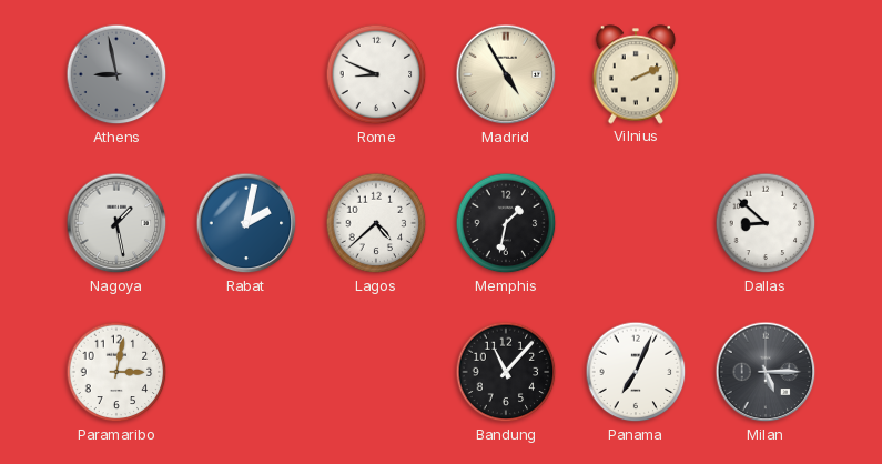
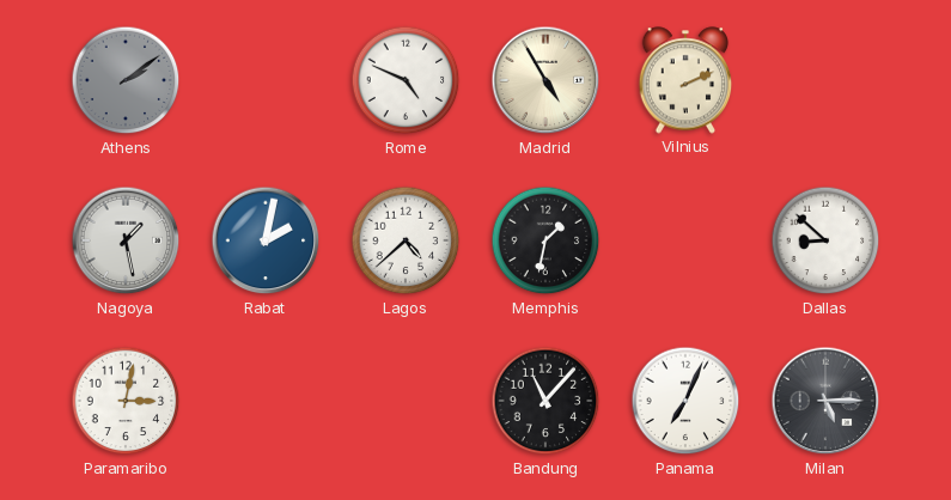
Athens: 8:58 -> 2:09 (126, 80)
Rome: 8:49 -> 4:49 (406, 80)
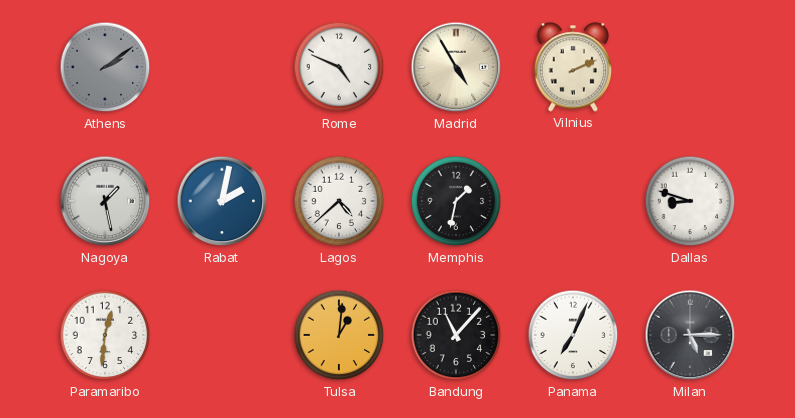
Dallas: 8:52 -> 8:48 (690, 201)
Paramaribo: 3:02 -> 12:31 (105, 335)
Tulsa: none -> 1:01 (339, 335)
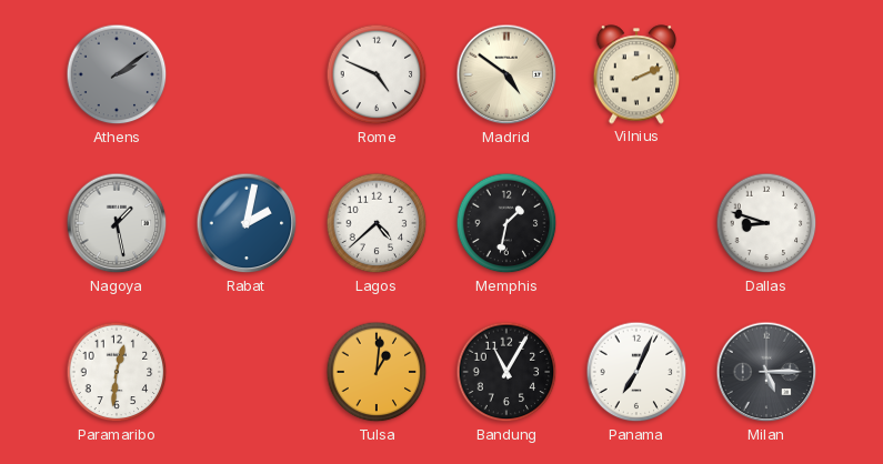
Madrid: 4:55 -> 4:51 (506, 74)
Bandung: 11:07 -> 11:05 (506, 372)
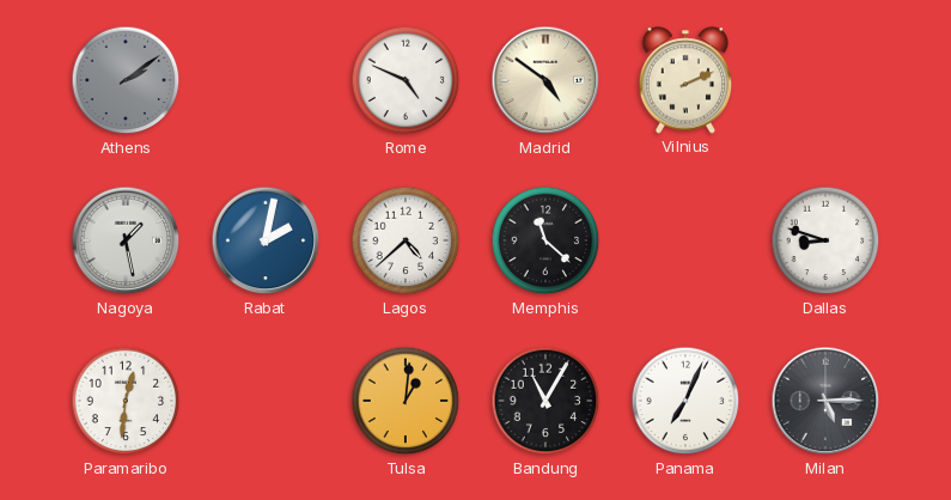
Memphis: 1:32 -> 11:22 (545, 240)
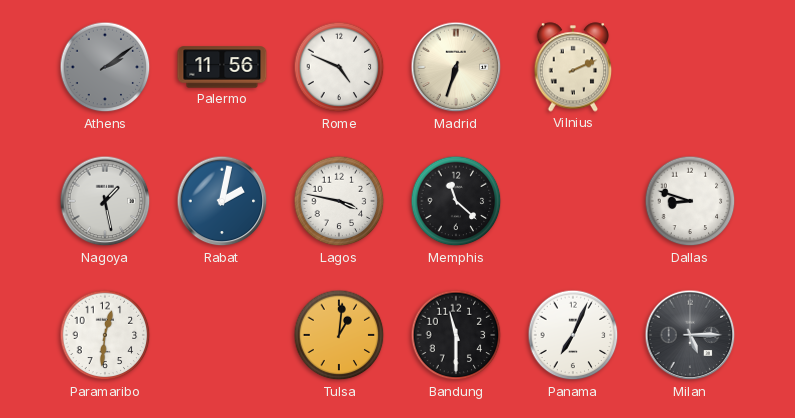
Palermo: none -> 11:56 (222, 67)
Madrid: 4:51 -> 6:33 (456, 67)
Lagos: 4:38 -> 3:47 (339, 201)
Bandung: 11:05 -> 11:30 (456, 335)
